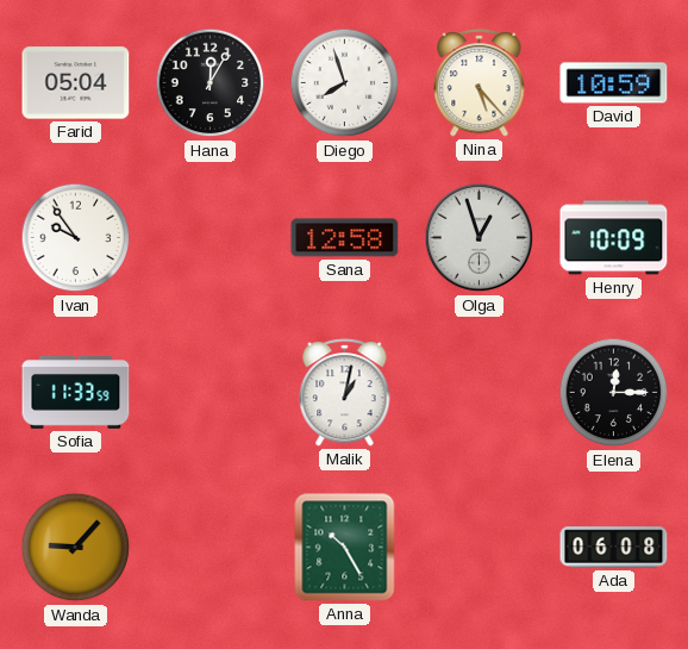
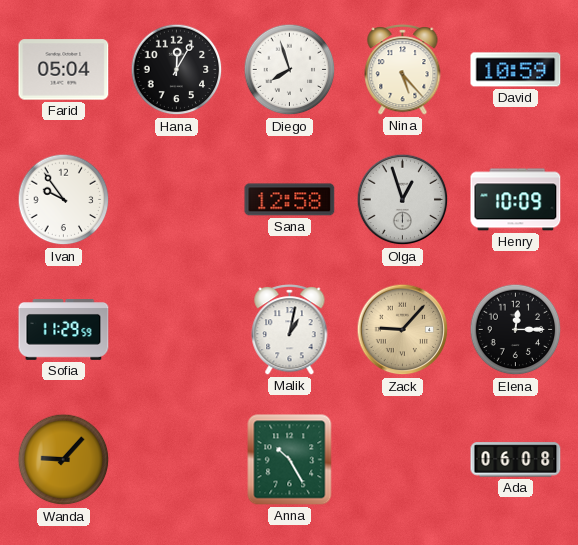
Sofia: 11:33 -> 11:29 (64, 330)
Zack: none -> 9:07 (403, 330)
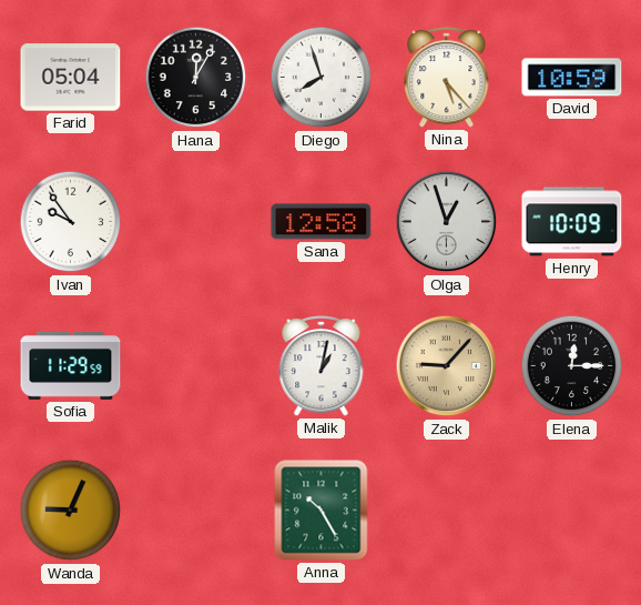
Wanda: 9:07 -> 9:04 (71, 511)
Ada: 06:08 -> none (516, 460)
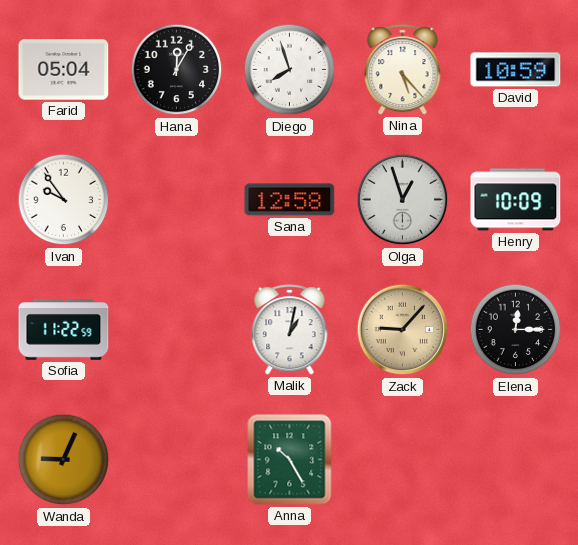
Sofia: 11:29 -> 11:22 (64, 330)
